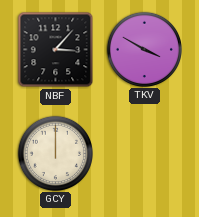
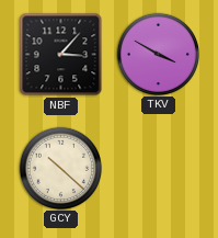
GCY: 12:00 -> 10:22 (60, 168)
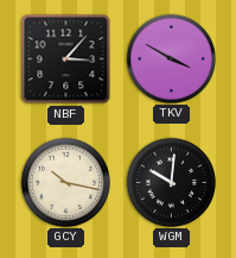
GCY: 10:22 -> 10:17 (65, 182)
WGM: none -> 10:01 (171, 182)
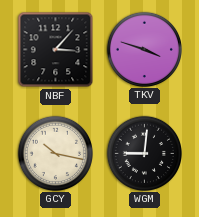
TKV: 3:50 -> 3:48 (144, 49)
WGM: 10:01 -> 9:01 (144, 153)
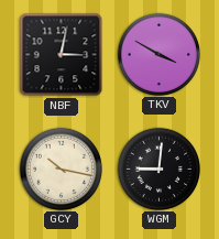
NBF: 3:07 -> 3:02 (62, 55)
TKV: 3:48 -> 3:50 (158, 54)
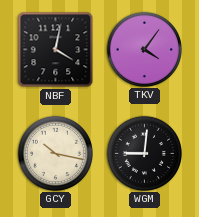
NBF: 3:02 -> 4:02 (56, 50)
TKV: 3:50 -> 4:06 (144, 49)
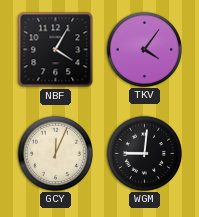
NBF: 4:02 -> 4:05 (56, 50)
GCY: 10:17 -> 12:04 (55, 153)
